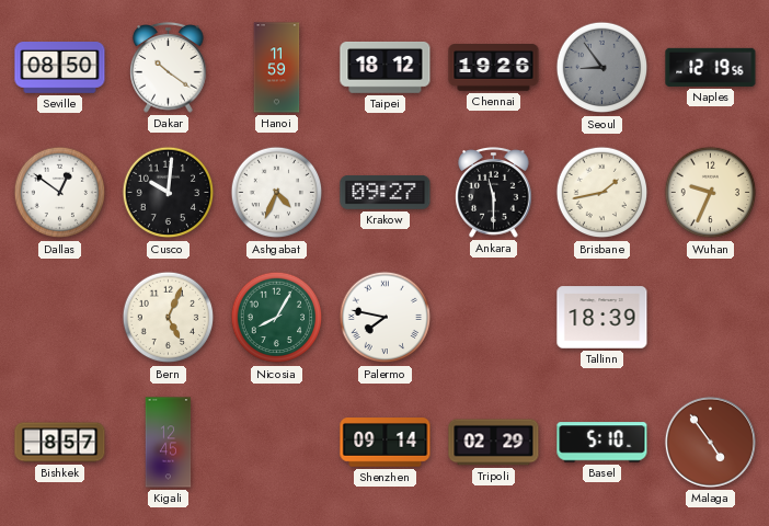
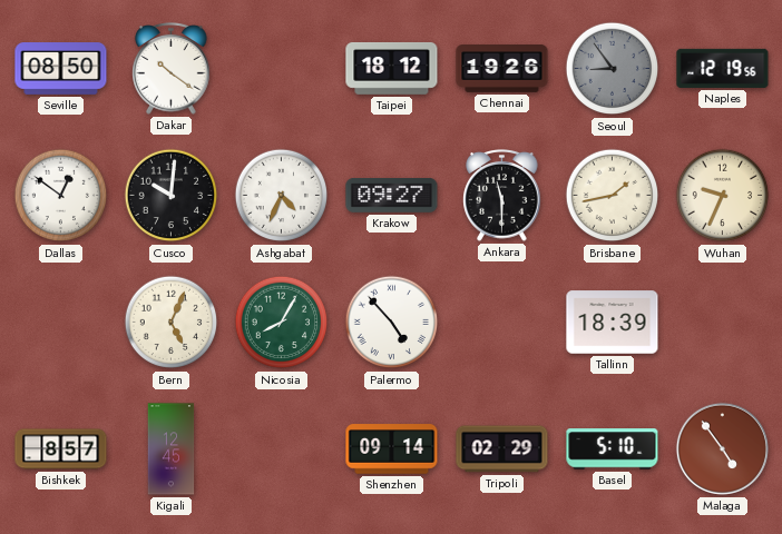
Hanoi: 11:59 -> none (277, 68)
Palermo: 7:47 -> 4:53 (392, 323)
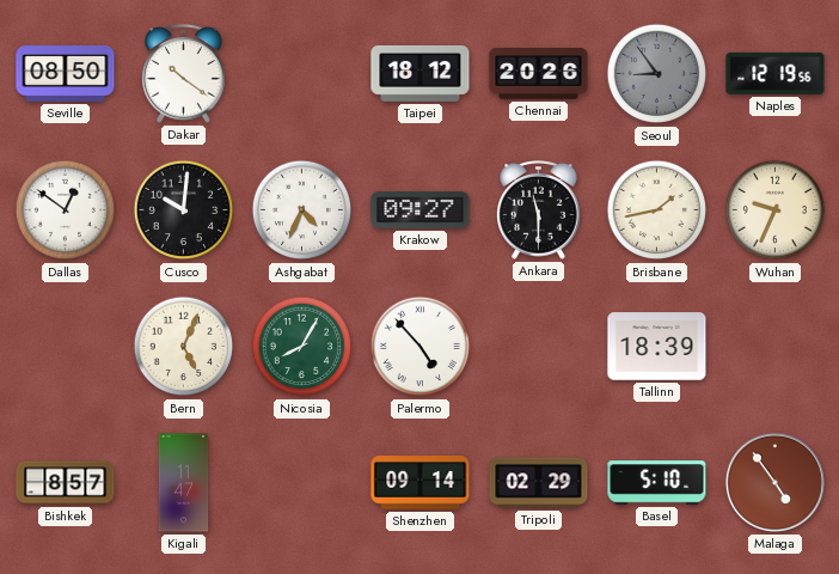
Chennai: 19:26 -> 20:26 (539, 74)
Kigali: 12:45 -> 11:47 (184, 483)
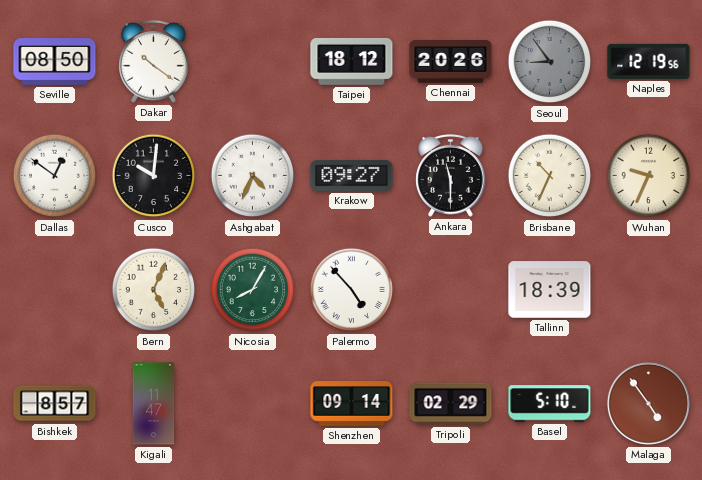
Brisbane: 1:43 -> 10:34 (550, 176)
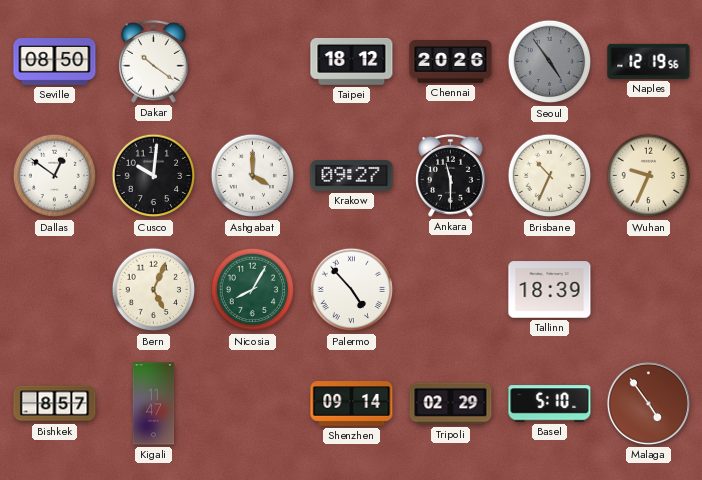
Seoul: 8:54 -> 4:54 (550, 62)
Ashgabat: 4:34 -> 4:00 (253, 176)
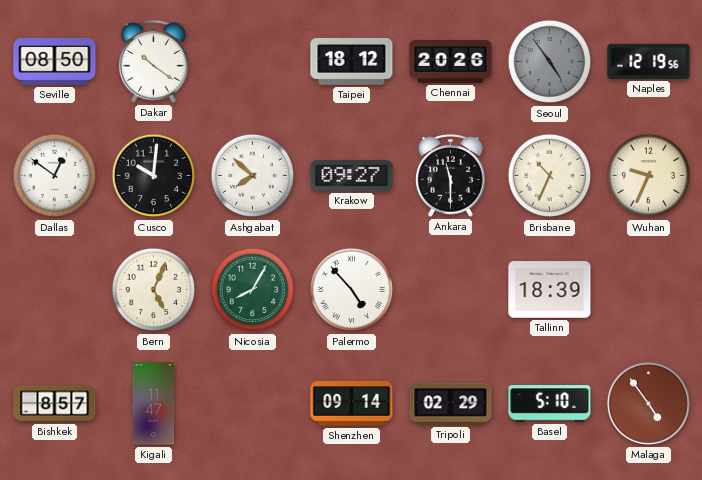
Ashgabat: 4:00 -> 7:52 (253, 176)
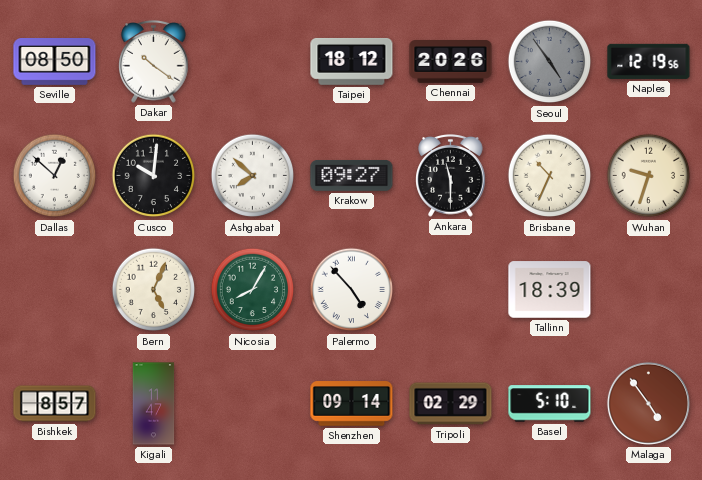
Dallas: 12:51 -> 12:52 (55, 176)
Wuhan: 9:34 -> 9:33 (649, 176)
